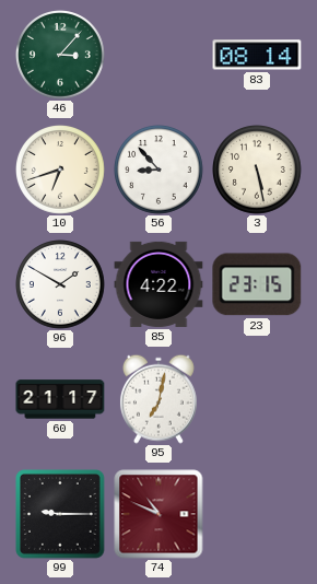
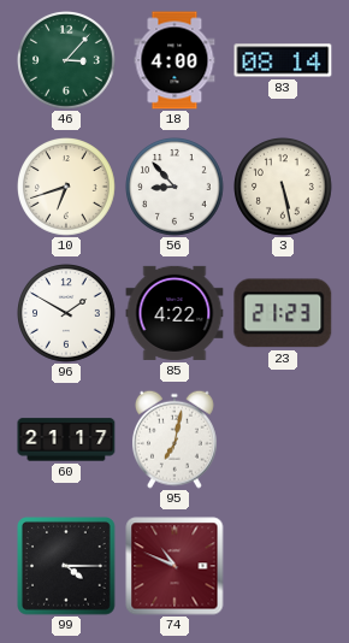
18: none -> 4:00 (174, 60)
23: 23:15 -> 21:23 (283, 313)
99: 9:15 -> 4:15 (67, 567)
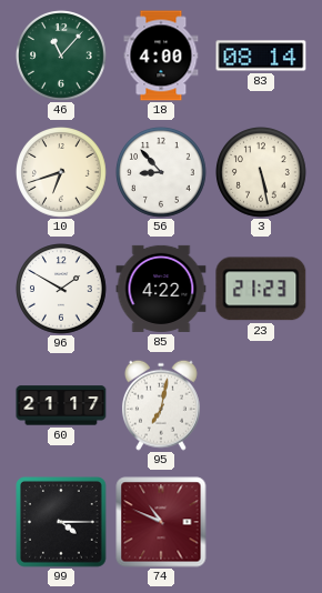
46: 3:07 -> 11:07 (62, 57)
